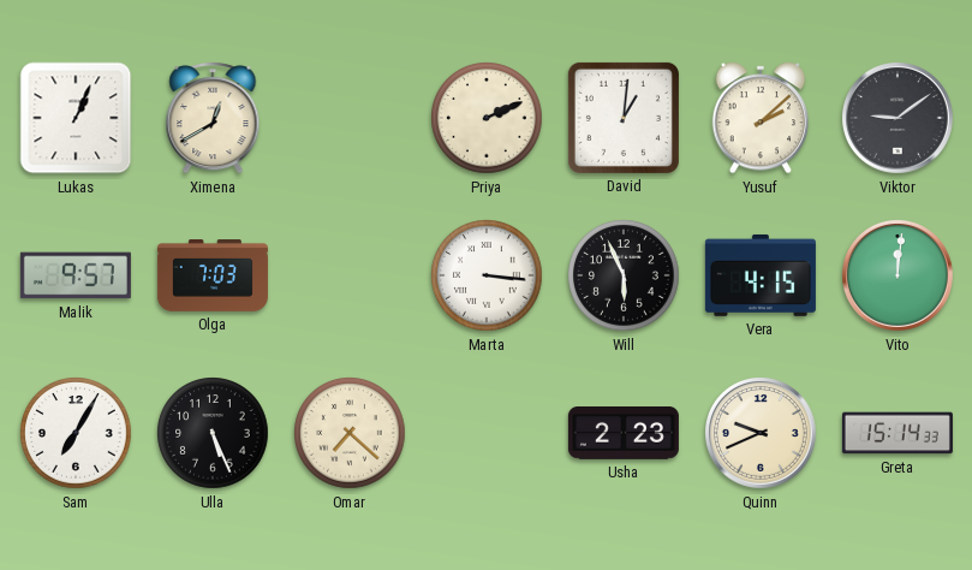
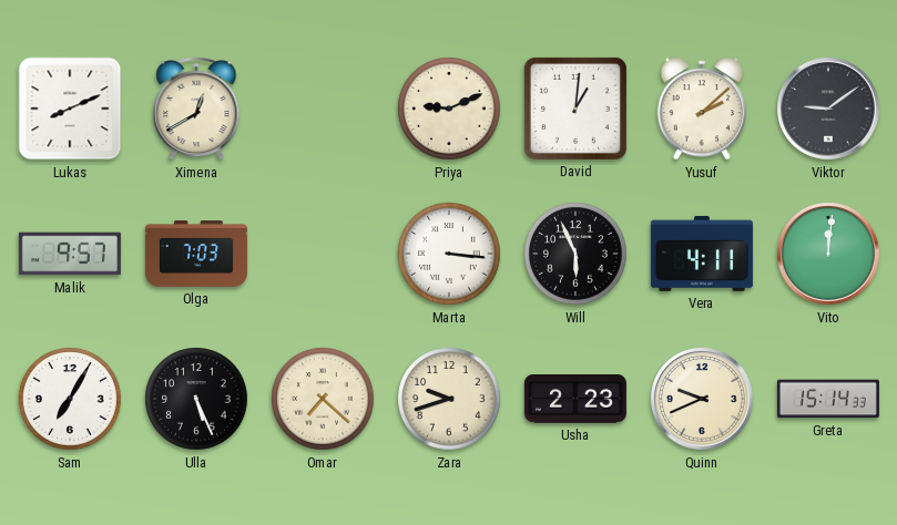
Lukas: 1:04 -> 8:11 (70, 109)
Priya: 2:11 -> 9:11 (449, 109)
Vera: 4:15 -> 4:11 (702, 254)
Zara: none -> 9:42 (449, 399)
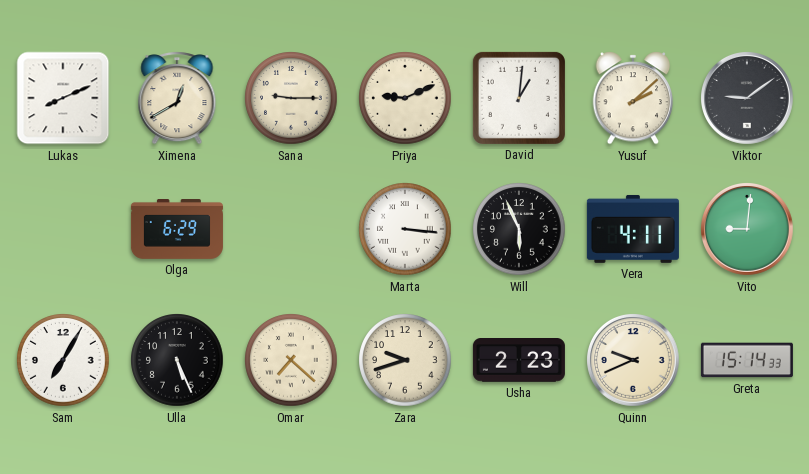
Sana: none -> 9:15 (291, 98)
Malik: 9:57 -> none (70, 254)
Olga: 7:03 -> 6:29 (177, 230)
Vito: 12:01 -> 9:01 (748, 230)
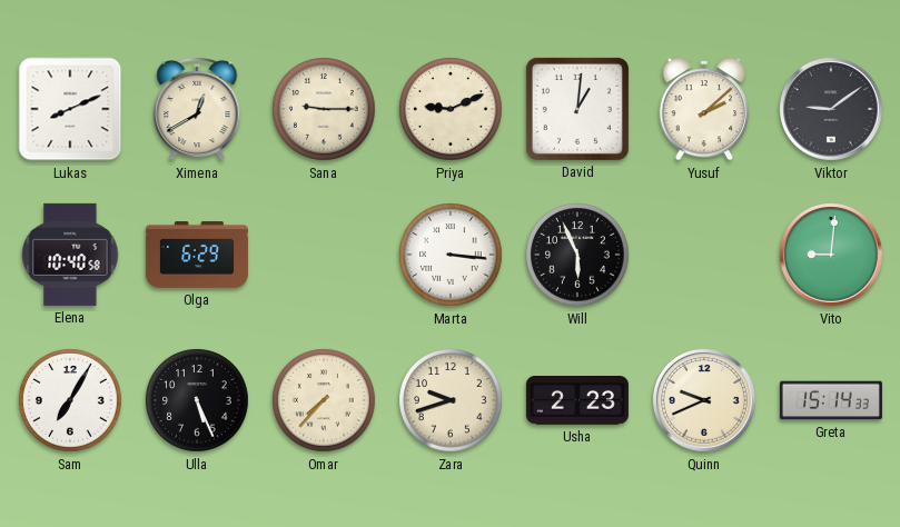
Elena: none -> 10:40 (70, 255)
Vera: 4:11 -> none (633, 229)
Omar: 7:22 -> 7:37 (324, 400)
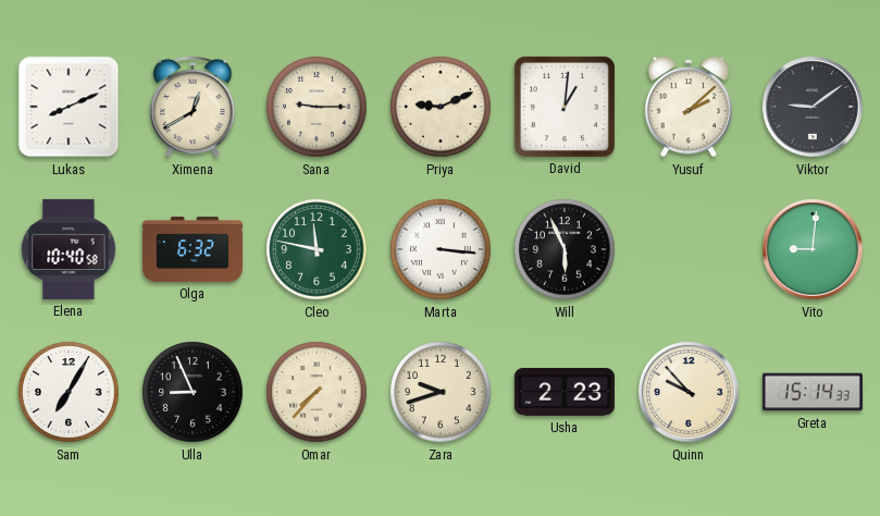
Olga: 6:29 -> 6:32 (193, 250)
Cleo: none -> 11:47 (317, 249)
Ulla: 5:26 -> 8:56 (193, 392)
Quinn: 9:41 -> 9:53 (690, 393)
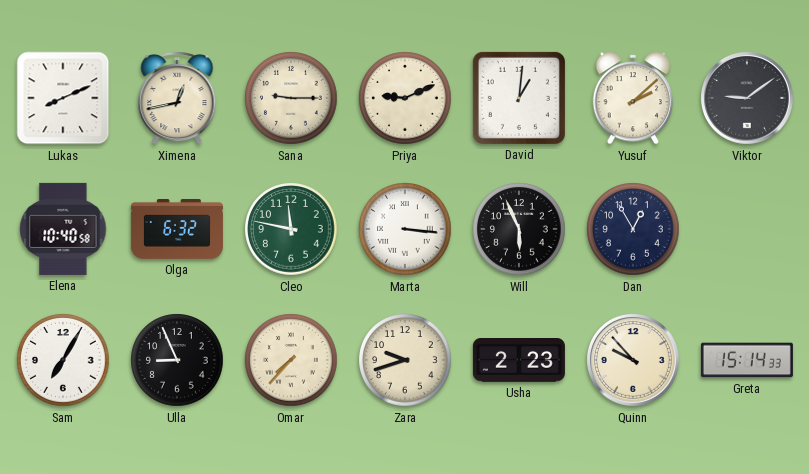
Ximena: 12:40 -> 12:43 (177, 98)
Dan: none -> 12:55 (633, 229)
Vito: 9:01 -> none (814, 250)
